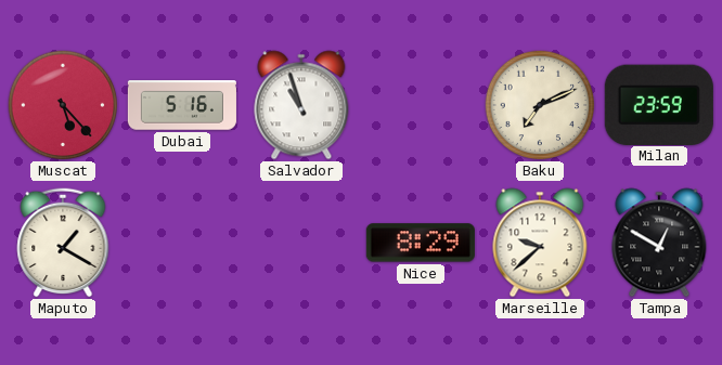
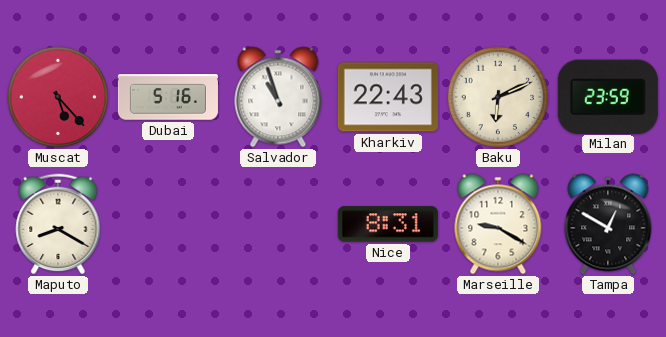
Kharkiv: none -> 22:43 (388, 97)
Baku: 7:11 -> 6:11 (498, 97)
Maputo: 1:20 -> 8:20 (58, 224)
Nice: 8:29 -> 8:31 (388, 224)
Marseille: 9:38 -> 9:20 (498, 224)
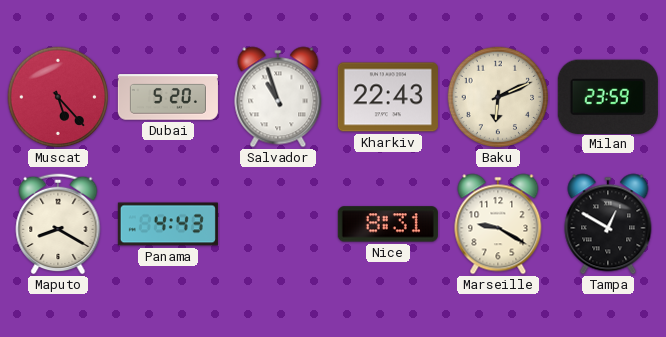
Dubai: 5:16 -> 5:20 (168, 97)
Panama: none -> 4:43 (168, 224)
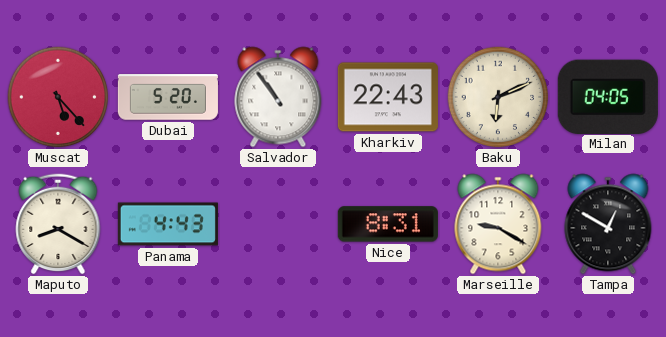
Salvador: 10:57 -> 10:54 (278, 97)
Milan: 23:59 -> 04:05 (608, 96)
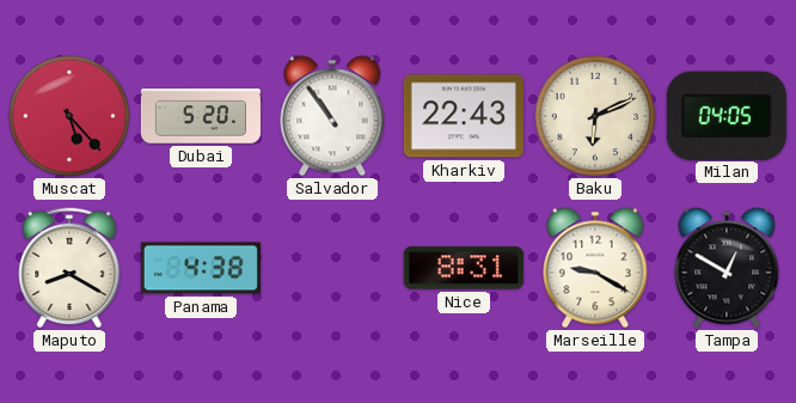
Panama: 4:43 -> 4:38 (201, 268)
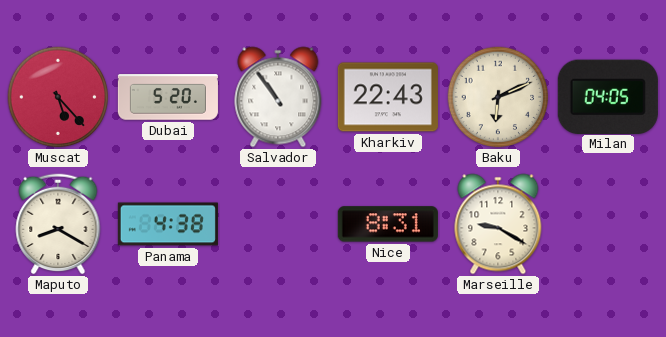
Tampa: 12:50 -> none (727, 268)
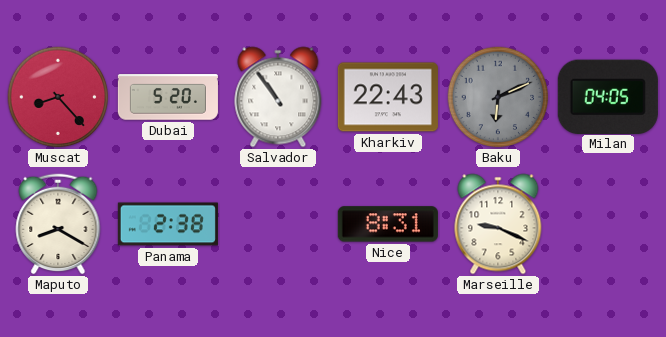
Muscat: 5:23 -> 8:23 (58, 97)
Baku dial: cream -> grey (498, 97)
Panama: 4:38 -> 2:38 (168, 224)
Marseille: 9:20 -> 9:19 (498, 224)
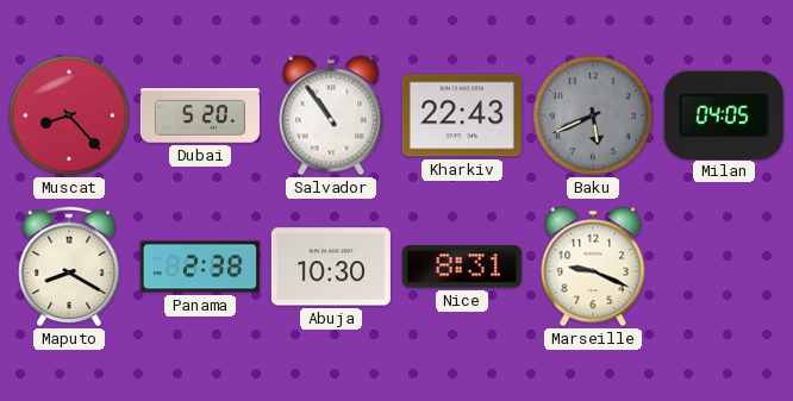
Baku: 6:11 -> 5:41 (593, 115)
Abuja: none -> 10:30 (331, 267)
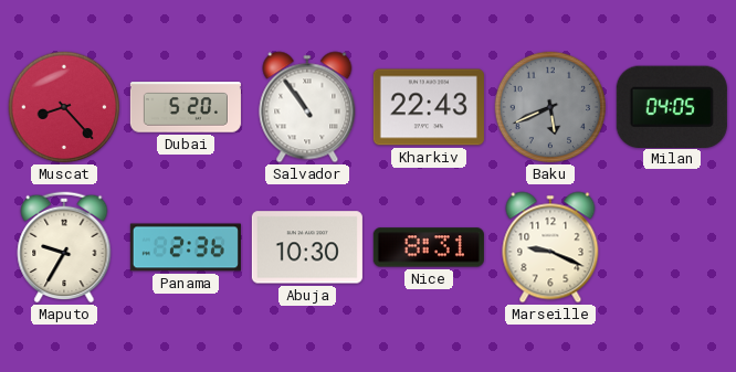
Maputo: 8:20 -> 9:35 (64, 247)
Panama: 2:38 -> 2:36 (186, 247)
